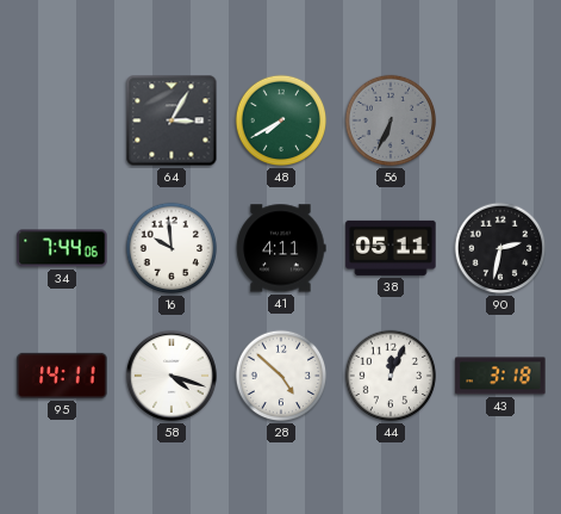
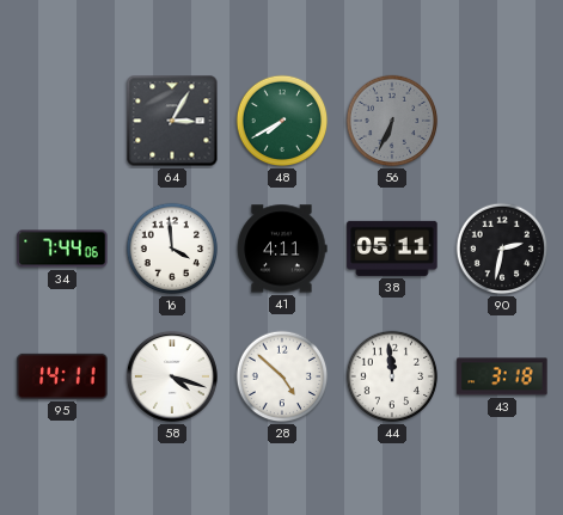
16: 9:59 -> 3:59 (172, 249)
44: 12:04 -> 11:59 (392, 376)
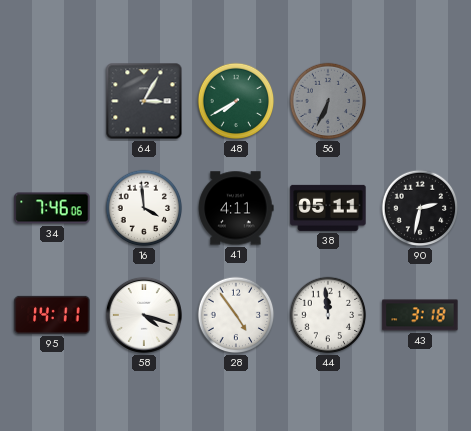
34: 7:44 -> 7:46 (52, 208)
28: 4:52 -> 4:54 (236, 315)
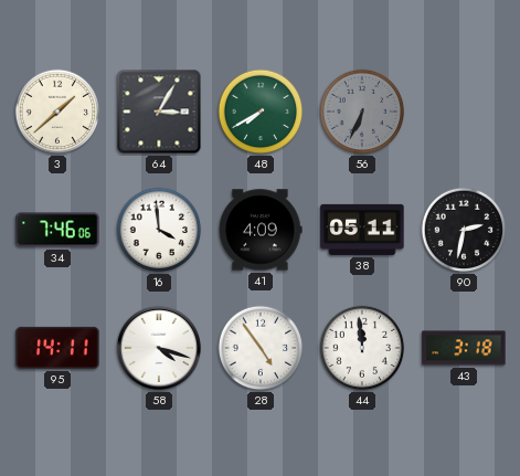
3: none -> 1:38 (57, 112)
41: 4:11 -> 4:09 (261, 230)
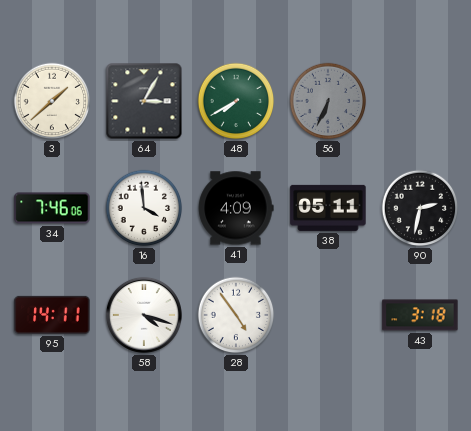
44: 11:59 -> none (362, 348)
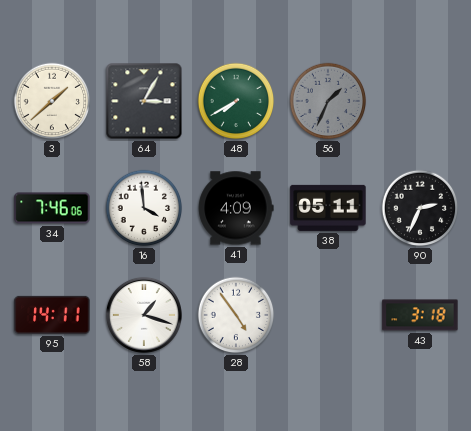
56: 6:34 -> 1:34 (328, 101)
90: 2:32 -> 2:34 (420, 208)
58: 4:18 -> 1:18 (144, 315)
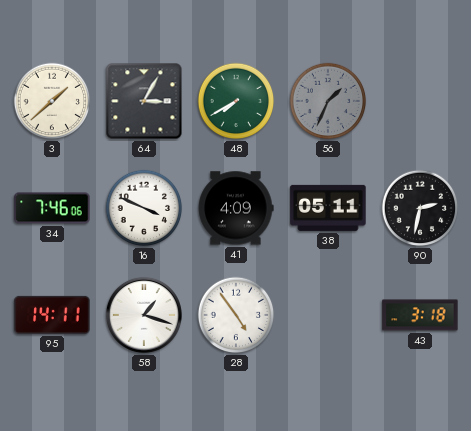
16: 3:59 -> 3:49 (144, 208)
90: 2:34 -> 2:32 (420, 208)
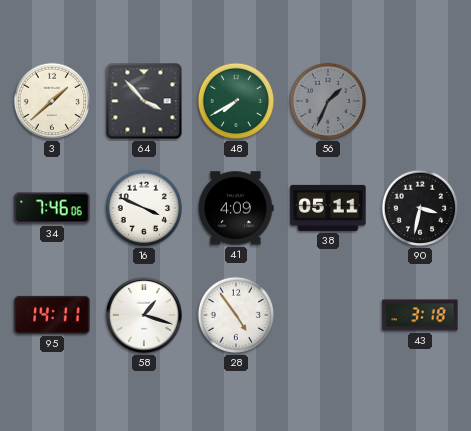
64: 3:05 -> 3:53 (144, 101)
90: 2:32 -> 3:32 (420, 208)
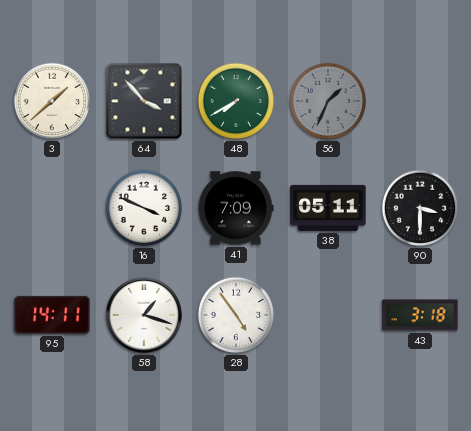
34: 7:46 -> none (52, 208)
41: 4:09 -> 7:09 (236, 208)
90: 3:32 -> 3:30 (420, 208)
